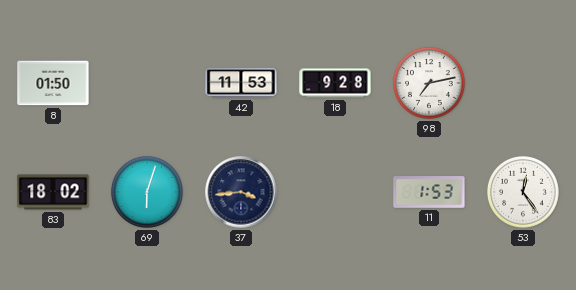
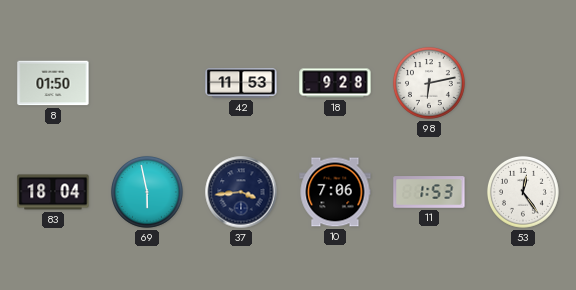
98: 7:13 -> 6:13 (429, 83)
83: 18:02 -> 18:04 (53, 192)
69: 6:03 -> 5:58 (147, 192)
10: none -> 7:06 (335, 192)
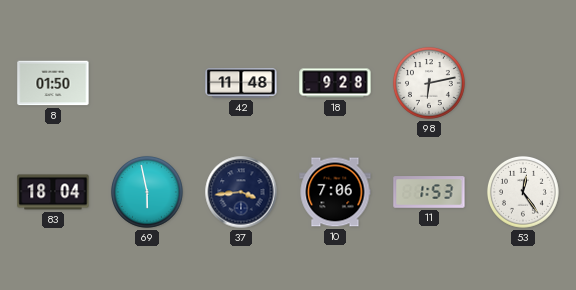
42: 11:53 -> 11:48 (241, 83)
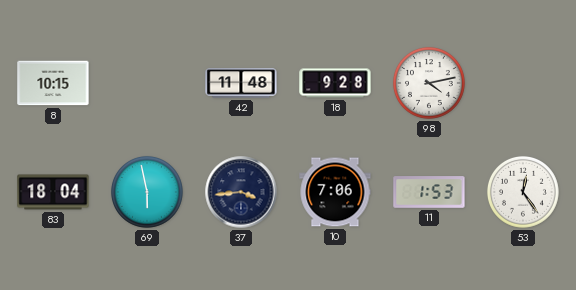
8: 01:50 -> 10:15 (53, 83)
98: 6:13 -> 4:13 (429, 83)
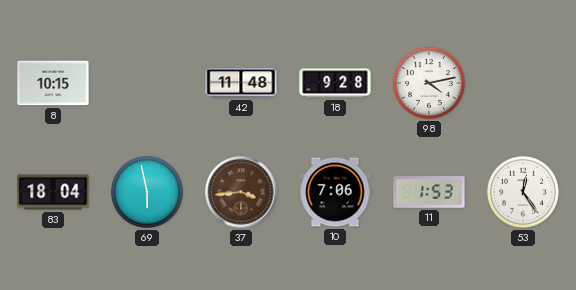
37 dial: navy -> brown (241, 192)
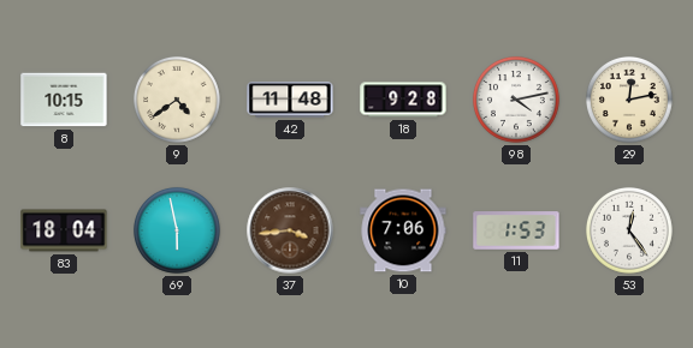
9: none -> 4:39 (177, 100)
29: none -> 12:13 (629, 100)
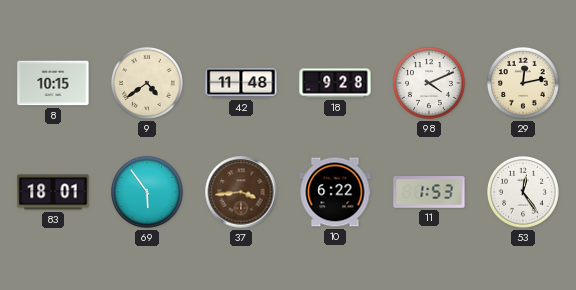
98: 4:13 -> 4:11 (429, 83)
83: 18:04 -> 18:01 (53, 192)
69: 5:58 -> 5:54 (147, 192)
10: 7:06 -> 6:22 (335, 192)
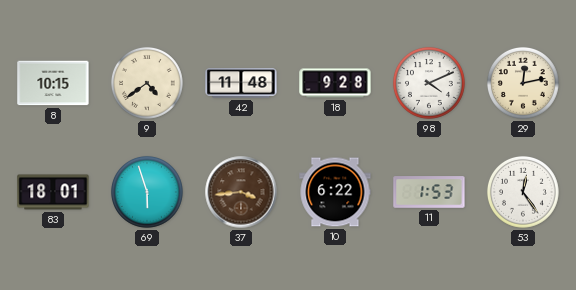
69: 5:54 -> 5:57 (147, 192)
